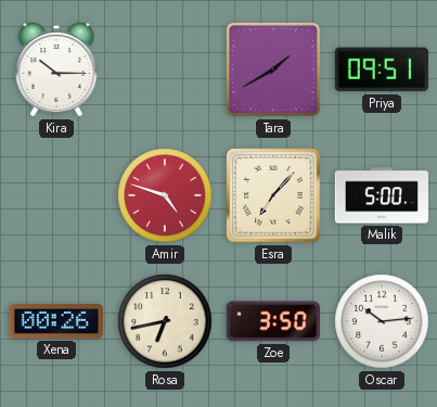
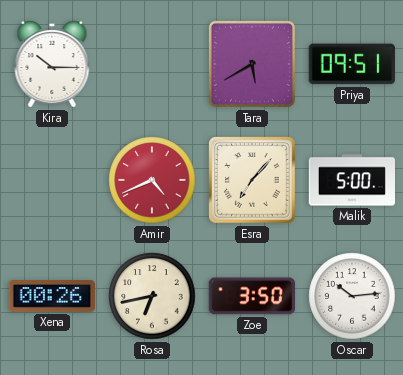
Tara: 1:40 -> 5:40 (252, 64)
Amir: 4:48 -> 4:41 (152, 180)
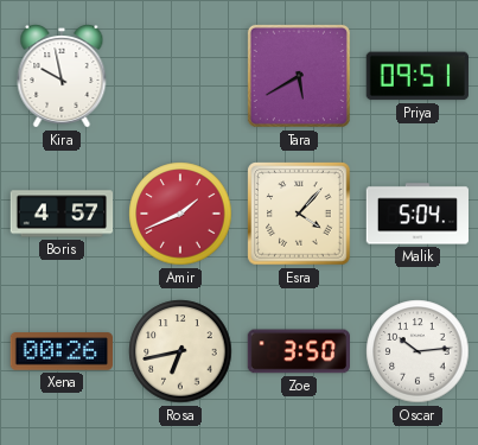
Kira: 10:15 -> 9:58 (62, 77)
Boris: none -> 4:57 (62, 214)
Amir: 4:41 -> 1:41 (180, 214)
Esra: 7:07 -> 4:07 (299, 214)
Malik: 5:00 -> 5:04 (416, 214)
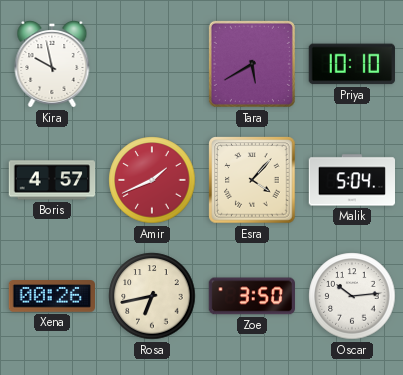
Priya: 09:51 -> 10:10 (352, 64)
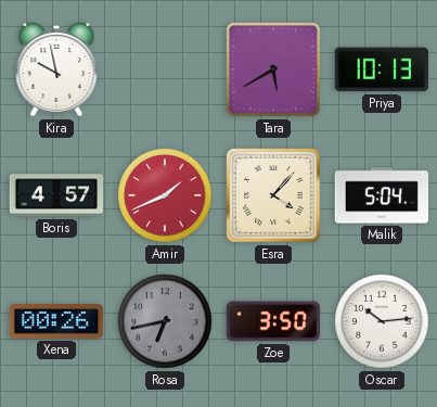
Priya: 10:10 -> 10:13 (382, 69)
Rosa dial: cream -> grey (165, 321)
